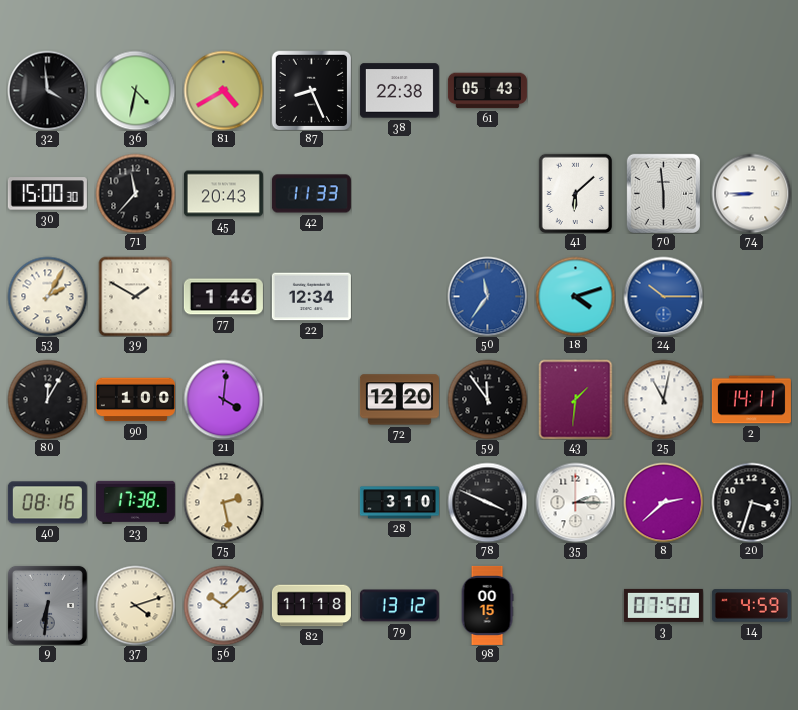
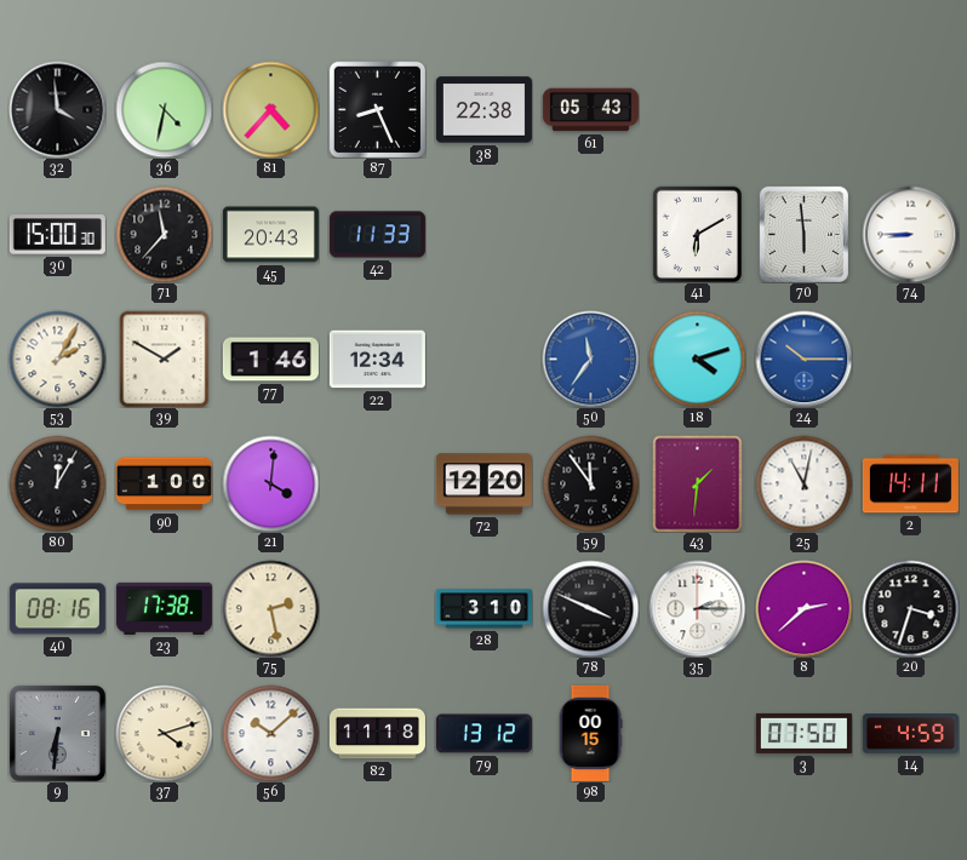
81: 4:40 -> 4:37 (270, 109)
41: 6:08 -> 6:10 (697, 234)
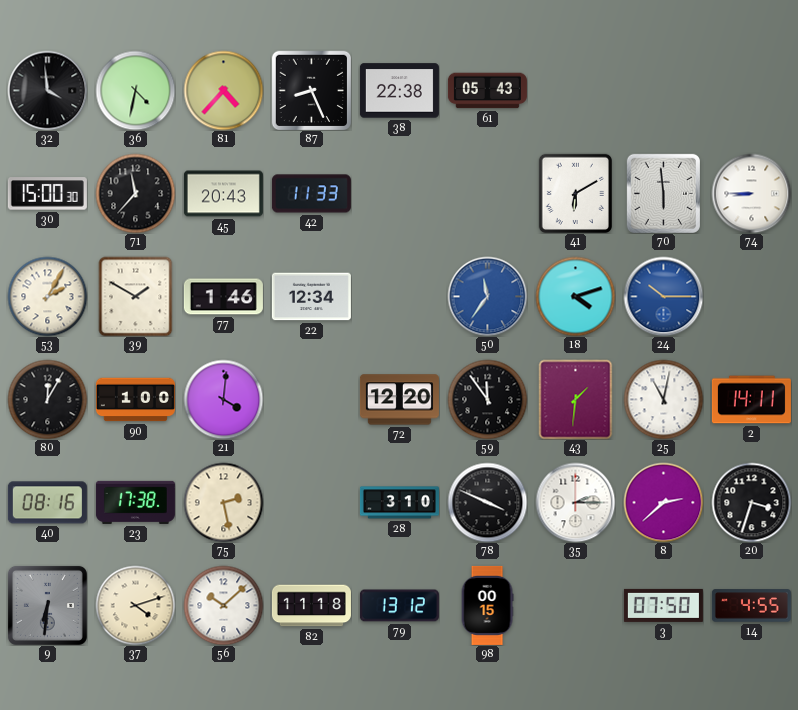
14: 4:59 -> 4:55 (751, 606)
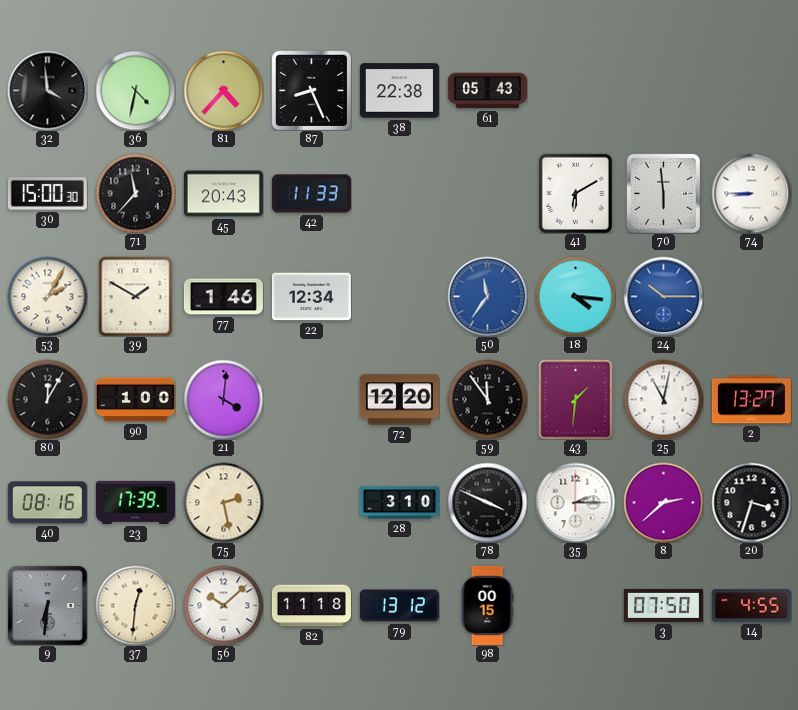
18: 4:12 -> 4:16 (575, 296)
2: 14:11 -> 13:27 (751, 400)
23: 17:38 -> 17:39 (135, 502)
37: 4:12 -> 12:31 (135, 605)
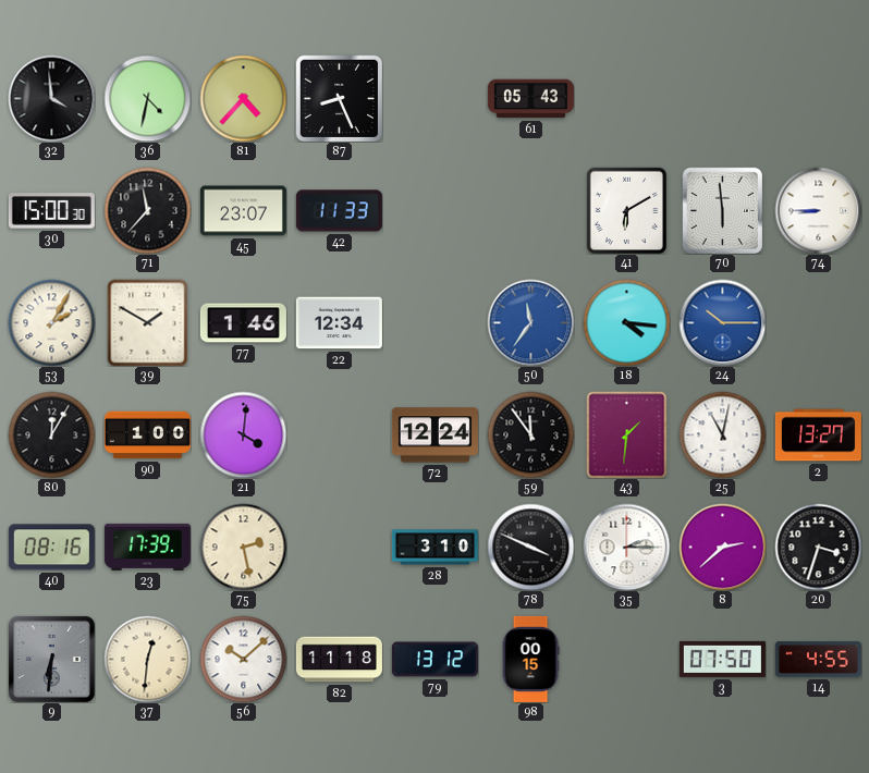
38: 22:38 -> none (399, 91)
45: 20:43 -> 23:07 (243, 211)
72: 12:20 -> 12:24 (434, 435)
